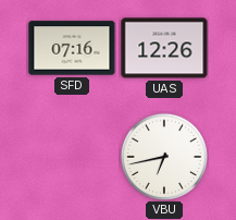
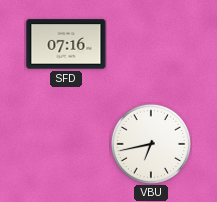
UAS: 12:26 -> none (164, 48)
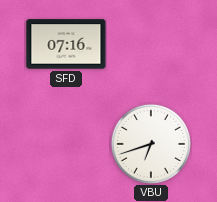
VBU: 6:43 -> 6:42 (151, 144)
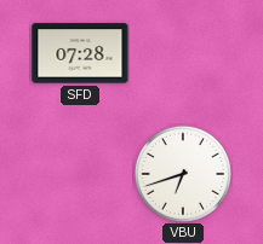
SFD: 07:16 -> 07:28 (80, 53)
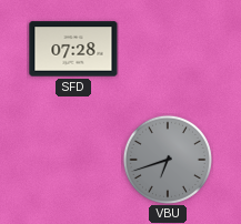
VBU dial: white -> grey (168, 160)
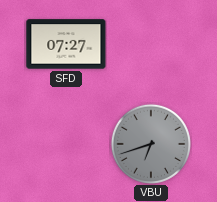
SFD: 07:28 -> 07:27 (66, 44)
